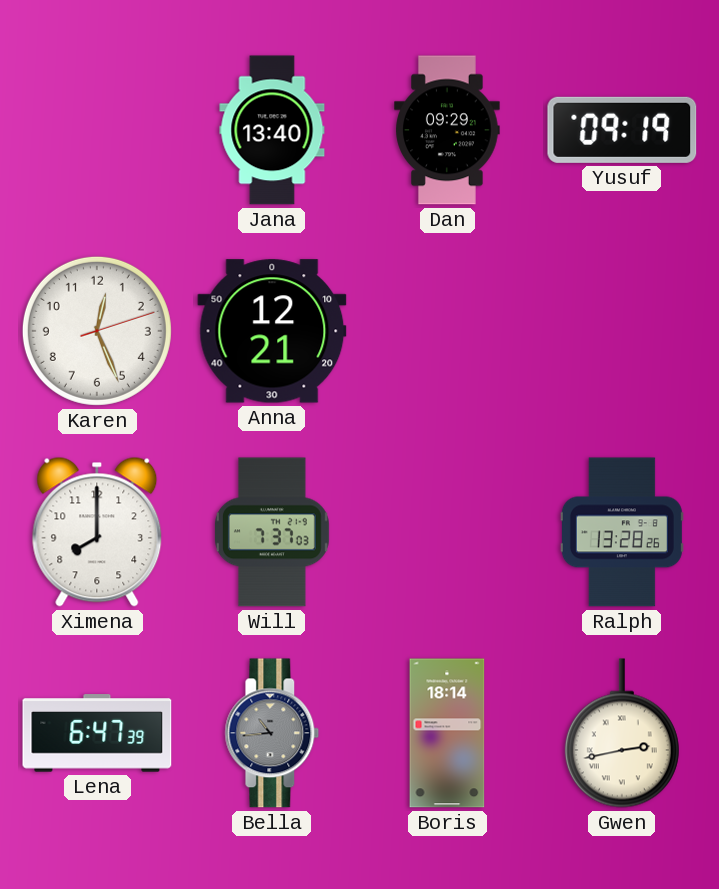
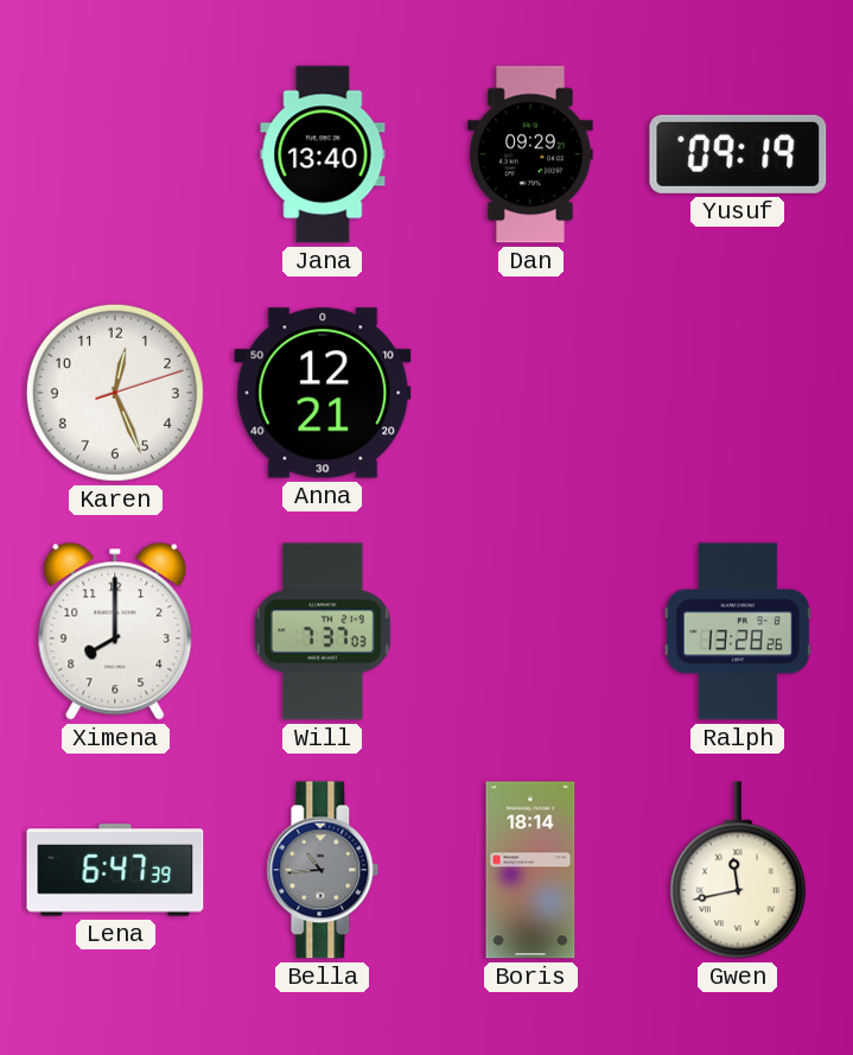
Gwen: 2:43 -> 11:43 (738, 870)
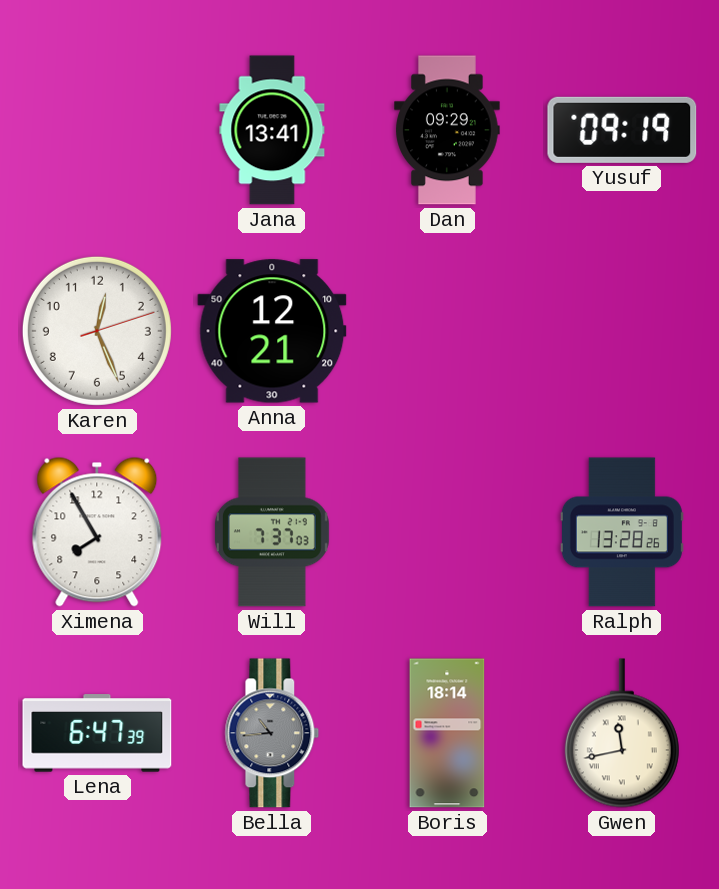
Jana: 13:40 -> 13:41 (272, 130)
Ximena: 8:00 -> 7:55 (97, 532)
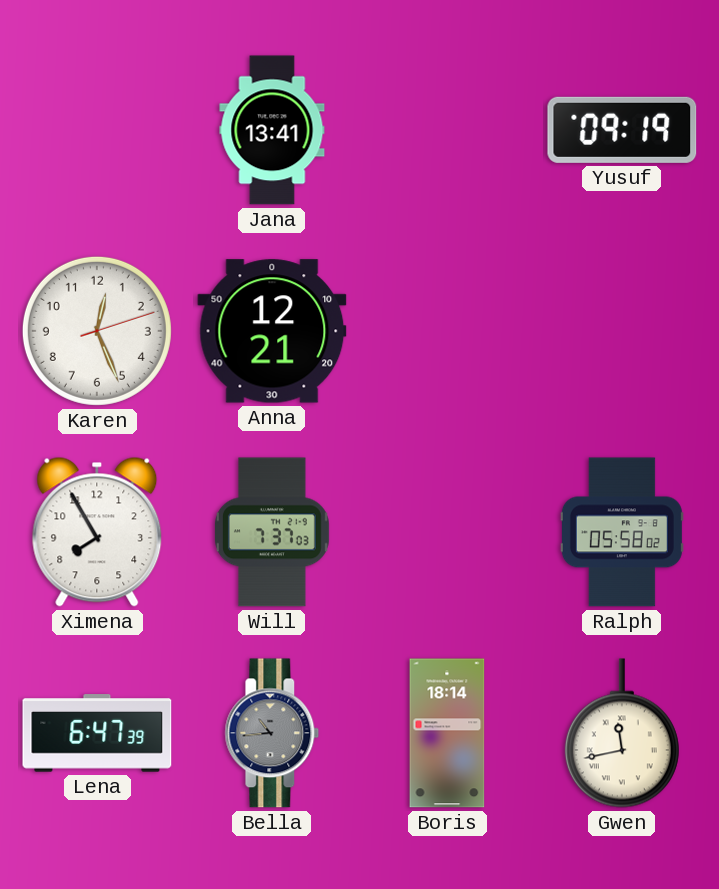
Dan: 09:29 -> none (447, 130)
Ralph: 13:28 -> 05:58 (622, 532)
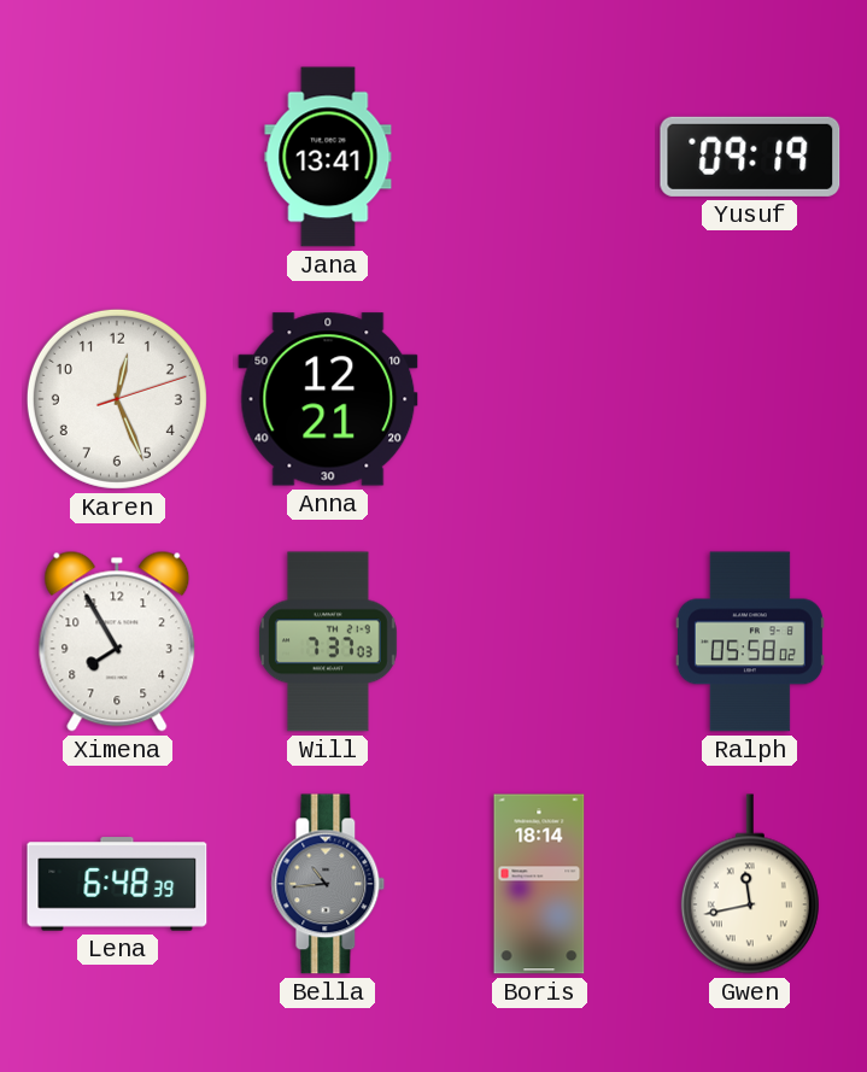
Lena: 6:47 -> 6:48 (117, 884)
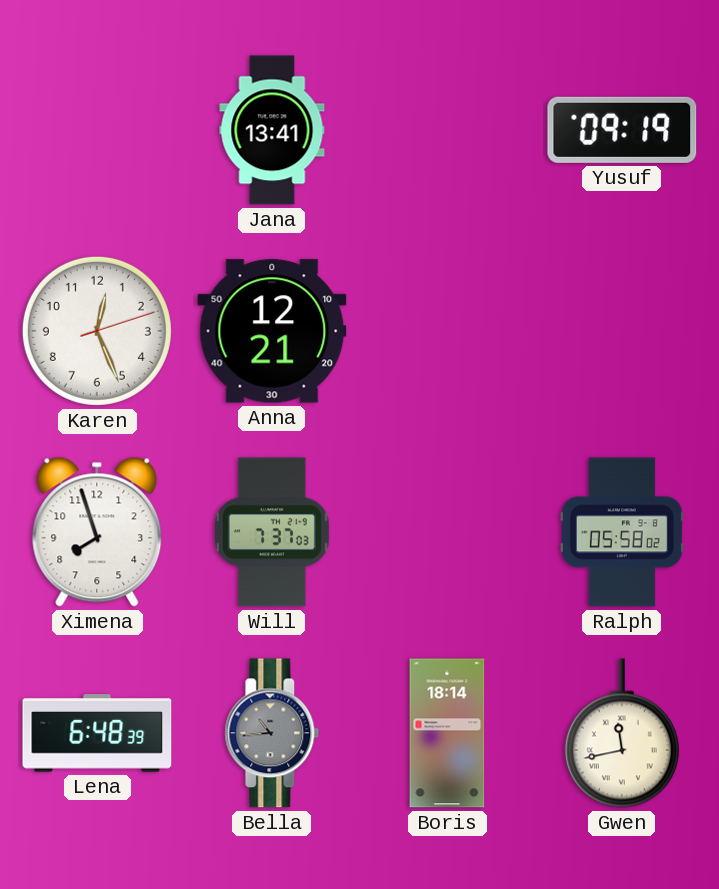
Ximena: 7:55 -> 7:57 (97, 532)
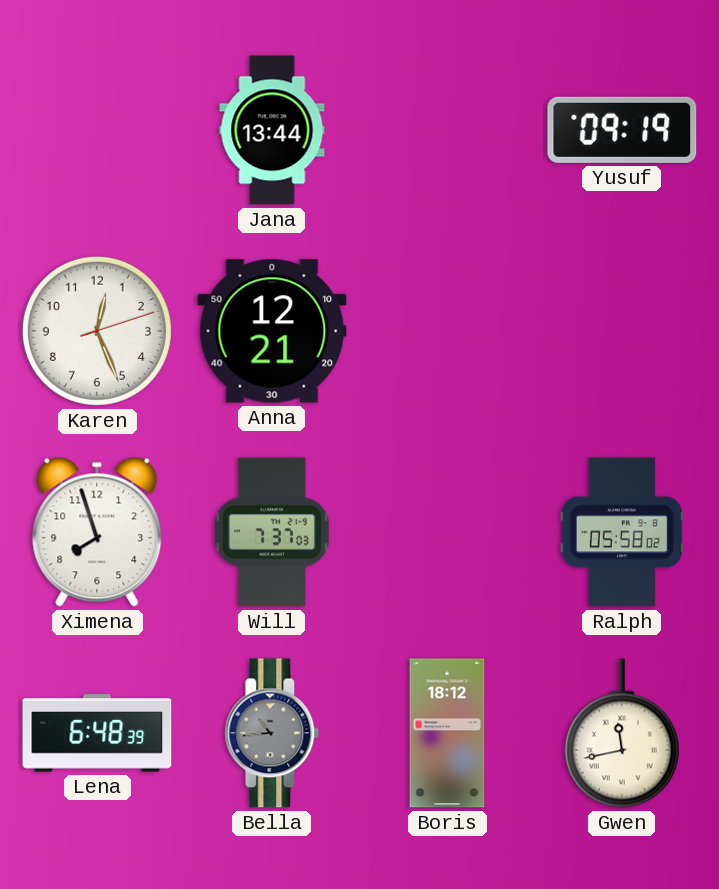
Jana: 13:41 -> 13:44 (272, 130)
Boris: 18:14 -> 18:12 (447, 733)
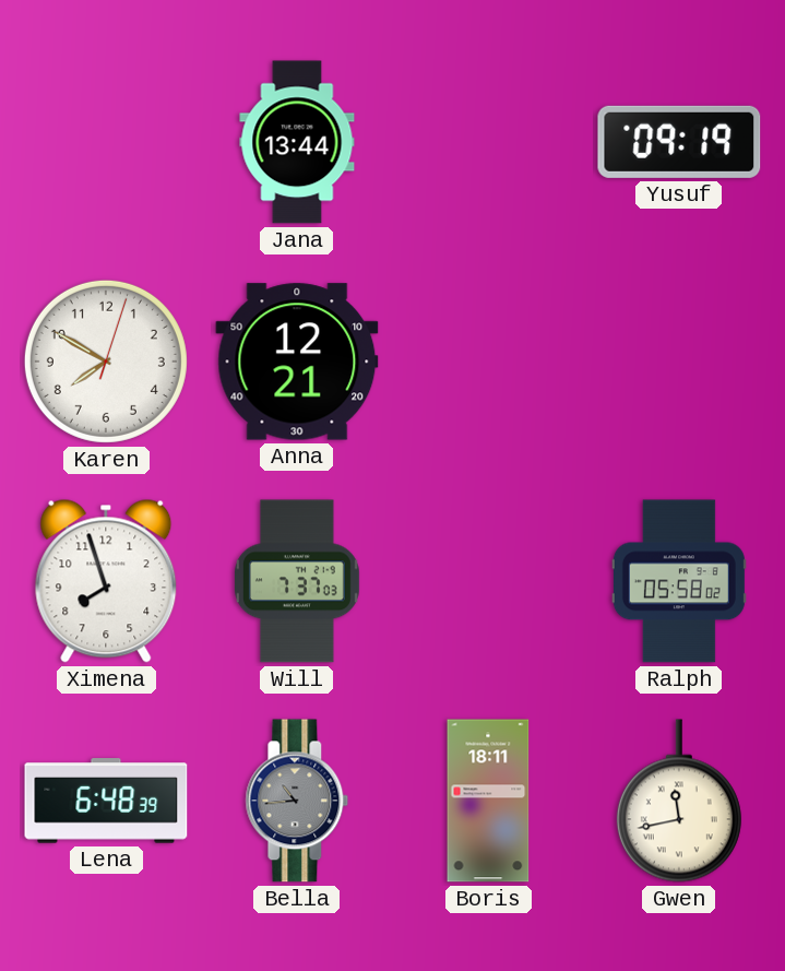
Karen: 12:26 -> 7:50 (106, 362)
Boris: 18:12 -> 18:11 (488, 801)
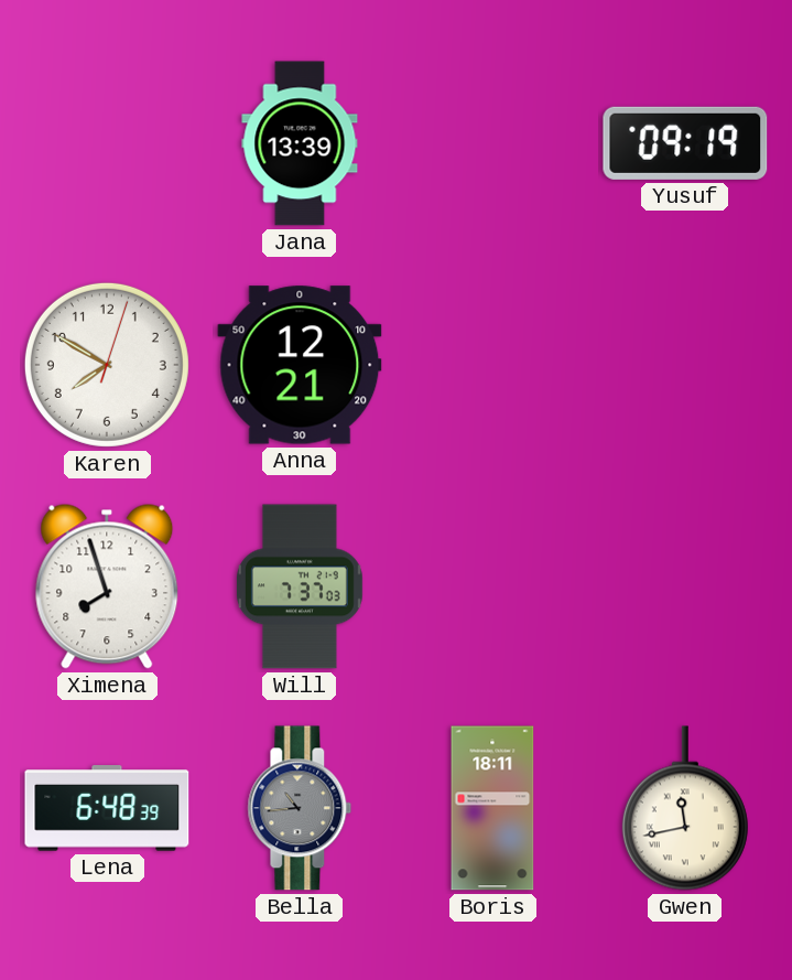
Jana: 13:44 -> 13:39 (300, 143)
Ralph: 05:58 -> none (679, 581)
